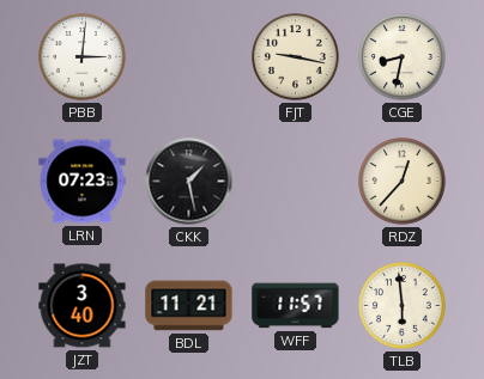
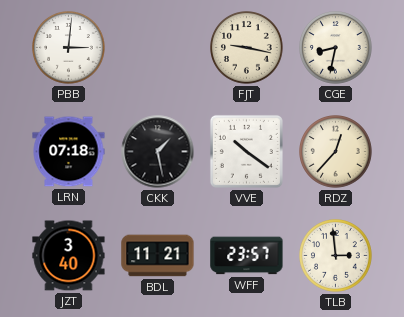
LRN: 07:23 -> 07:18 (69, 152)
VVE: none -> 10:21 (246, 151)
WFF: 11:57 -> 23:57 (247, 256)
TLB: 5:59 -> 2:59 (336, 256)
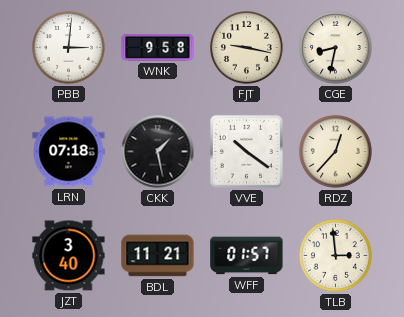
WNK: none -> 9:58 (158, 47)
WFF: 23:57 -> 01:57 (247, 256)
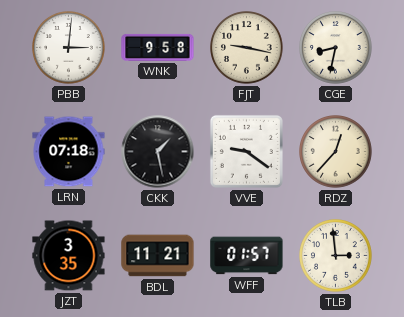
VVE: 10:21 -> 9:21 (246, 151)
JZT: 3:40 -> 3:35 (69, 256)
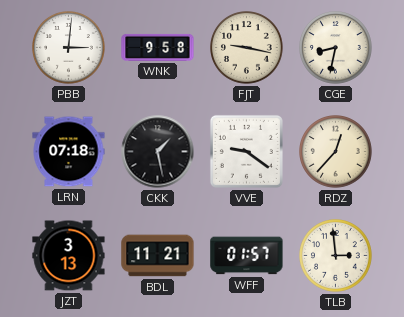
JZT: 3:35 -> 3:13 (69, 256)
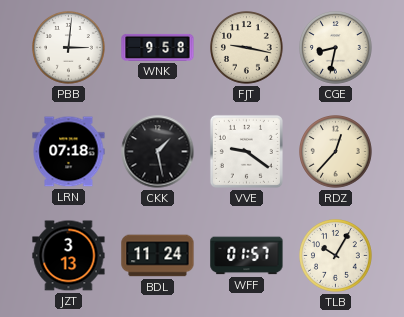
BDL: 11:21 -> 11:24 (158, 256)
TLB: 2:59 -> 10:05 (336, 256)
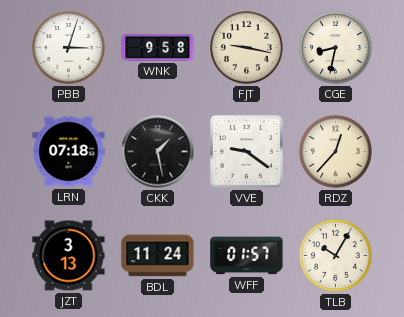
PBB: 3:01 -> 3:03 (69, 48)
